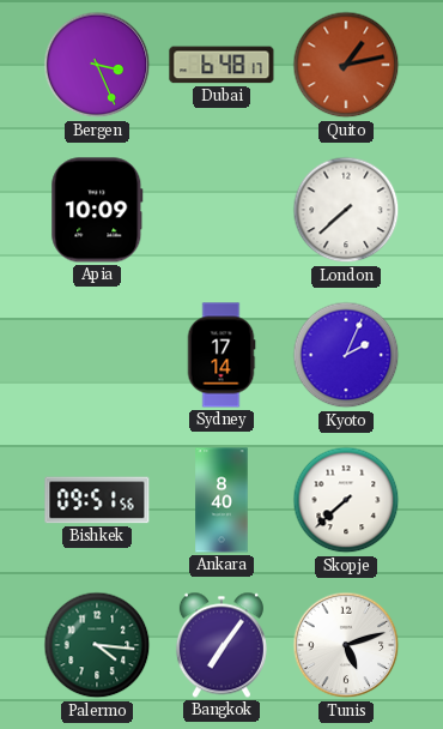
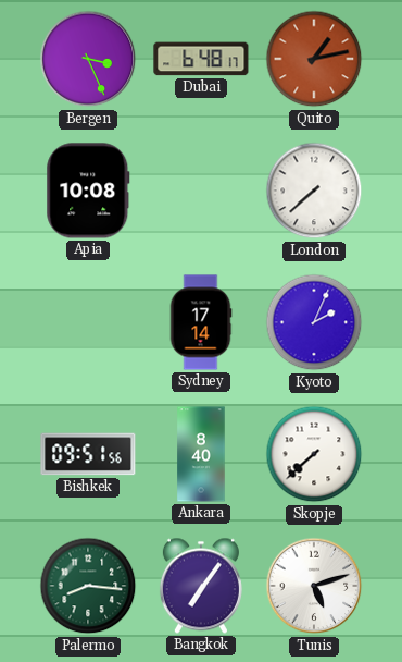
Apia: 10:09 -> 10:08 (88, 191)
Palermo: 4:16 -> 8:16 (88, 586)
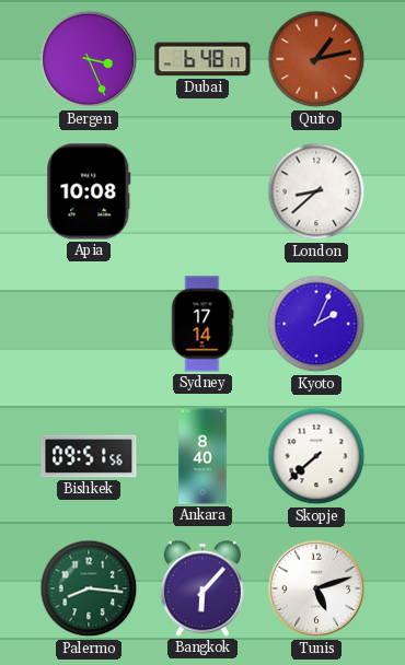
London: 7:38 -> 8:38 (316, 191)
Bangkok: 7:06 -> 6:07 (202, 588)
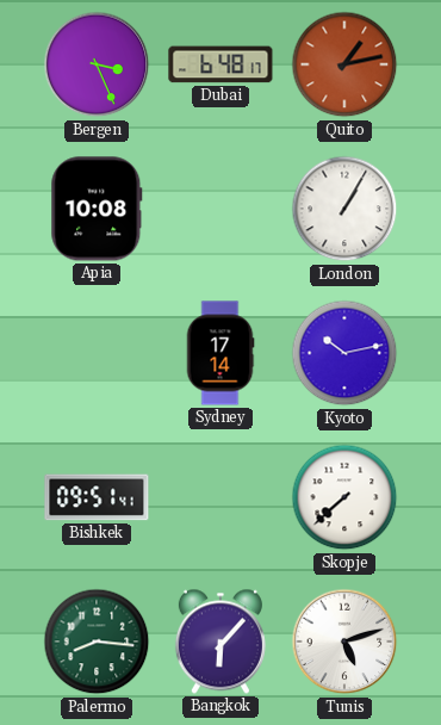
London: 8:38 -> 1:05 (344, 209)
Kyoto: 2:04 -> 10:13 (344, 353)
Bishkek: 09:51:56 -> 09:51:41 (97, 497)
Ankara: 8:40 -> none (202, 456)
